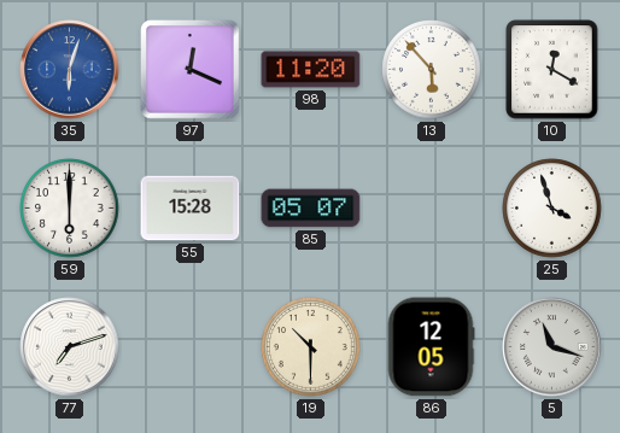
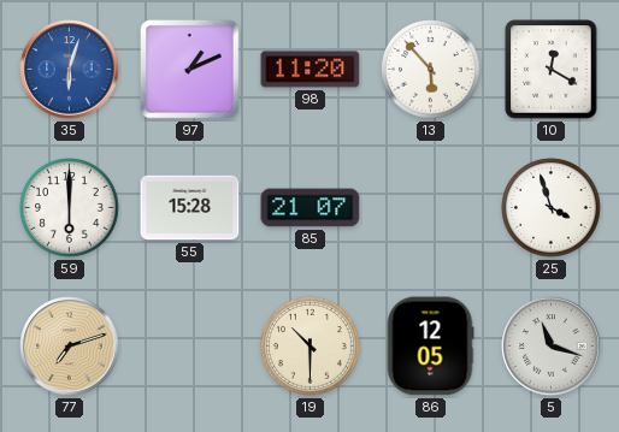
97: 12:19 -> 1:11 (190, 70)
85: 05:07 -> 21:07 (311, 208)
77 dial: white -> champagne (70, 347)
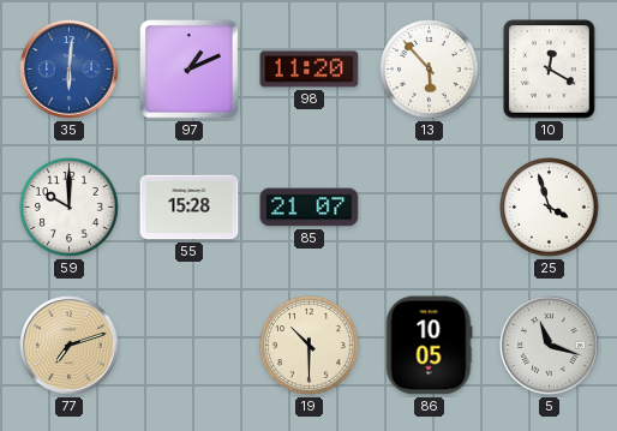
35: 6:03 -> 6:01 (70, 70)
59: 6:00 -> 10:00 (70, 208)
86: 12:05 -> 10:05 (429, 346)
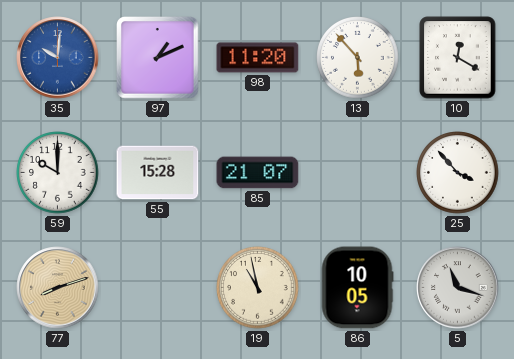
35: 6:01 -> 10:01 (58, 58)
25: 3:57 -> 3:53 (458, 173)
77: 7:12 -> 8:12 (58, 288)
19: 10:30 -> 10:58 (258, 288)
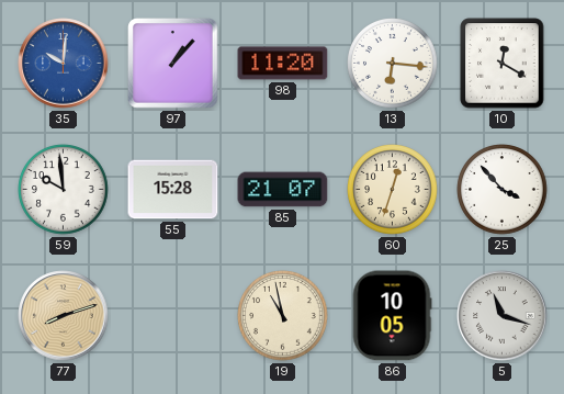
97: 1:11 -> 1:07 (173, 64)
13: 5:53 -> 6:16 (393, 64)
59: 10:00 -> 9:59 (64, 190)
60: none -> 12:33 (393, 190)
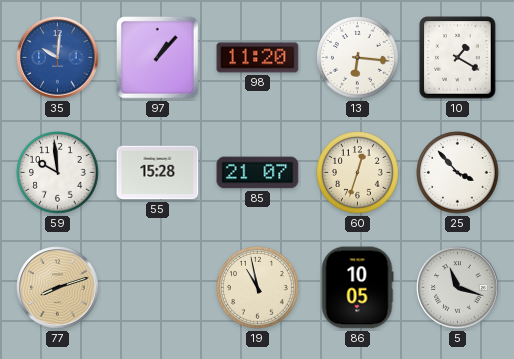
10: 12:20 -> 1:20 (458, 58)
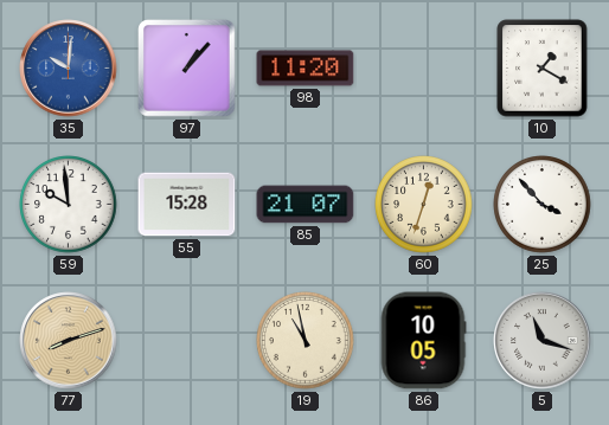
13: 6:16 -> none (358, 58)
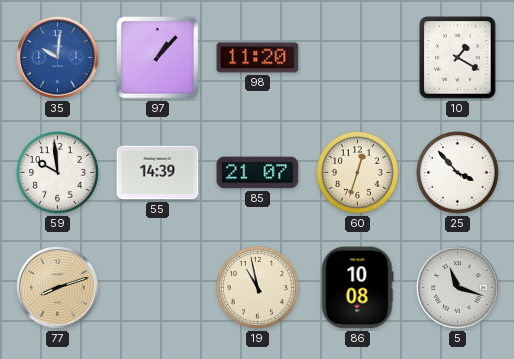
55: 15:28 -> 14:39 (158, 173)
86: 10:05 -> 10:08 (357, 288)
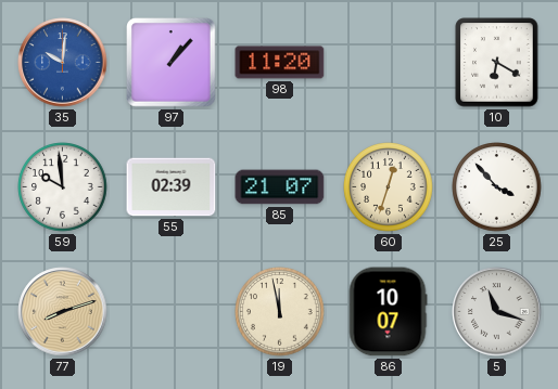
10: 1:20 -> 6:20 (497, 63)
55: 14:39 -> 02:39 (172, 187)
19: 10:58 -> 11:58 (280, 312)
86: 10:08 -> 10:07 (388, 312)
